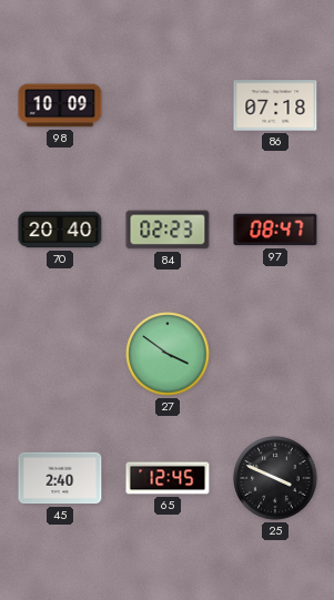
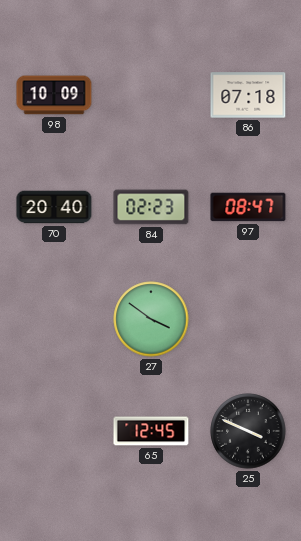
45: 2:40 -> none (60, 478)
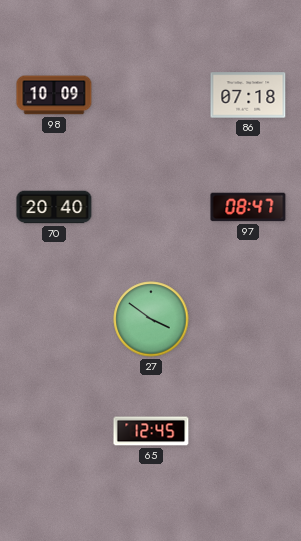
84: 02:23 -> none (151, 207)
25: 3:49 -> none (248, 431)
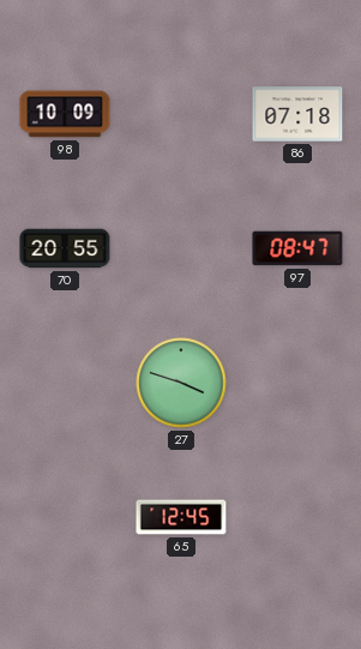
70: 20:40 -> 20:55 (65, 248)
27: 3:51 -> 3:48 (181, 383)
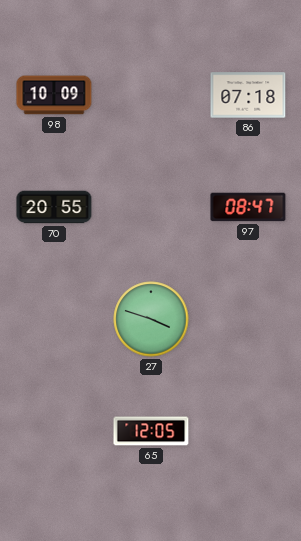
65: 12:45 -> 12:05 (151, 431)
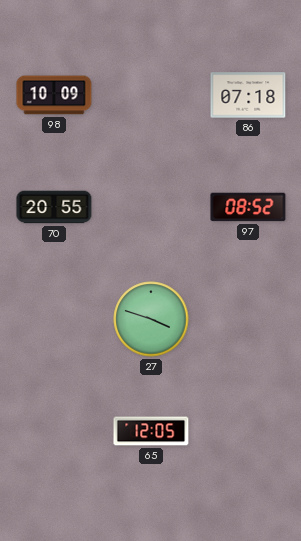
97: 08:47 -> 08:52 (248, 207)
